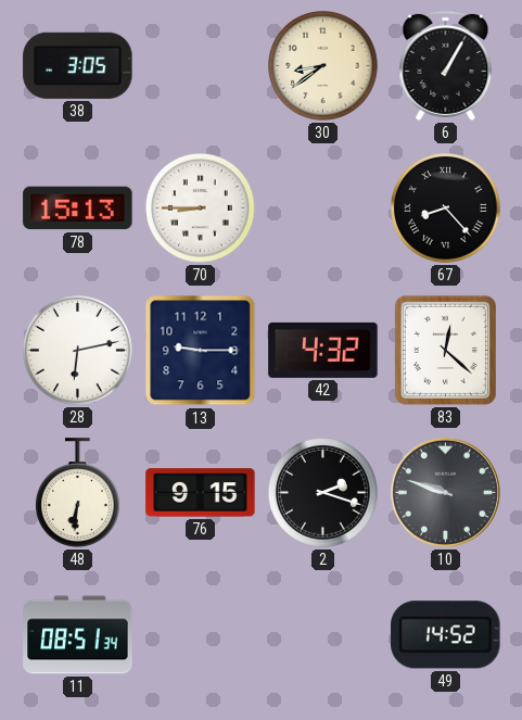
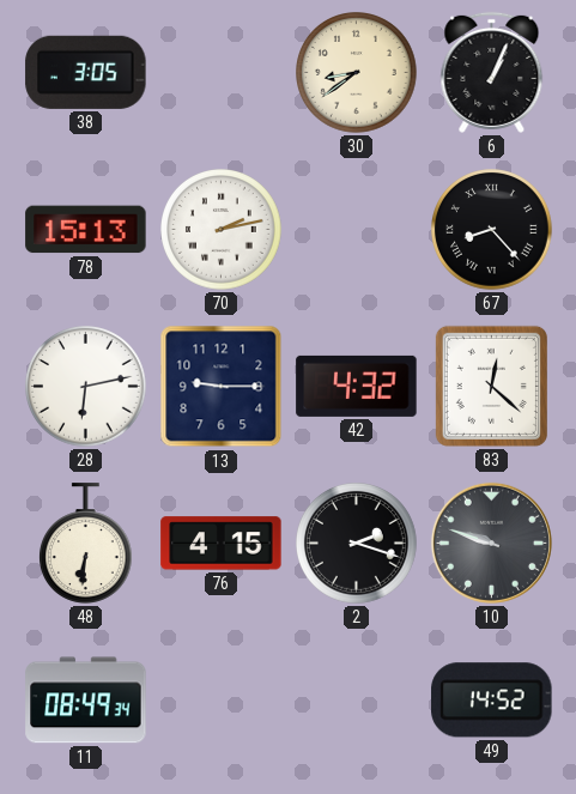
6: 1:05 -> 1:04 (492, 72)
70: 8:45 -> 2:13 (222, 230)
76: 9:15 -> 4:15 (222, 544)
11: 08:51 -> 08:49 (86, 701)
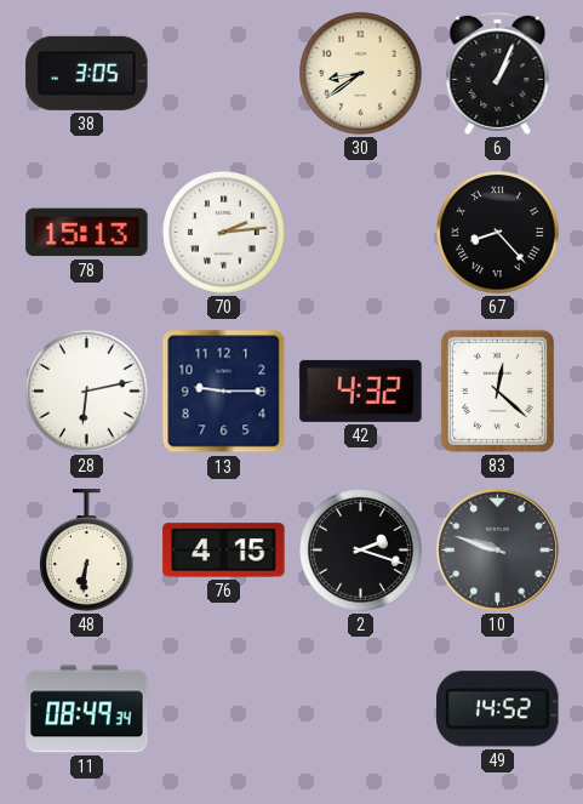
70: 2:13 -> 2:14 (224, 233)
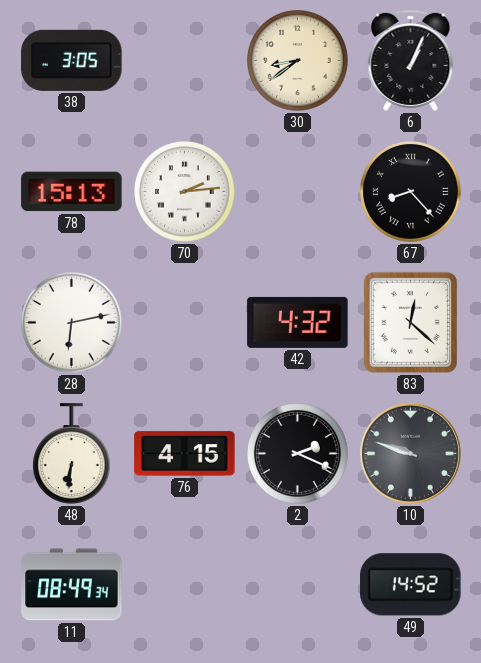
13: 9:15 -> none (224, 392)
2: 2:18 -> 2:19 (298, 454)
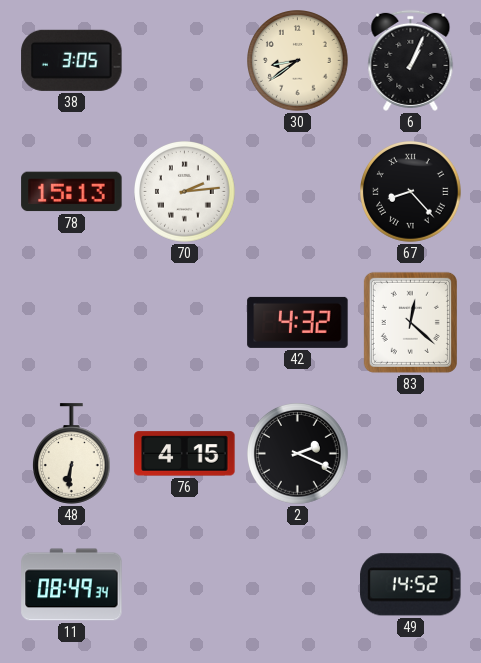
28: 6:13 -> none (72, 323)
10: 9:48 -> none (410, 453)
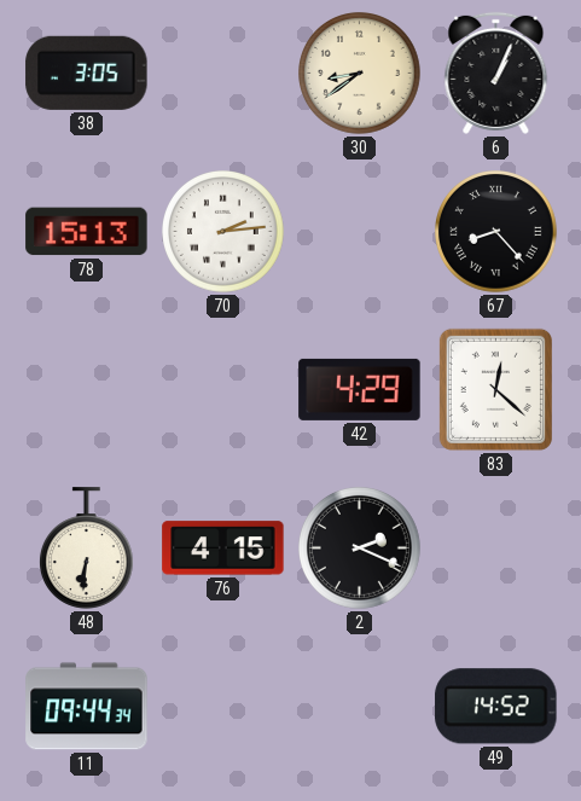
42: 4:32 -> 4:29 (360, 389)
11: 08:49 -> 09:44 (87, 707)
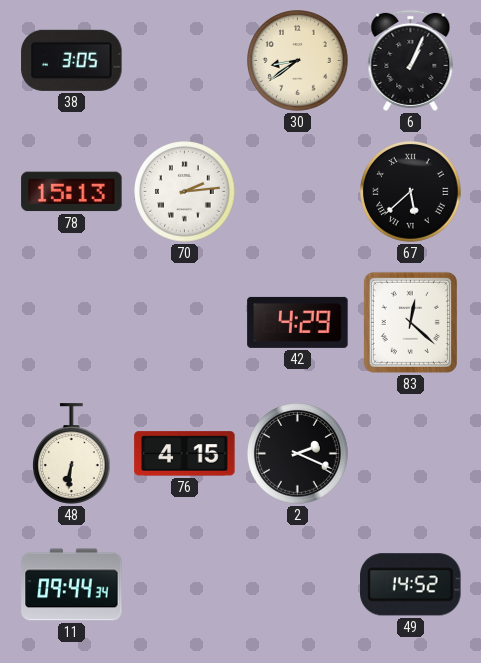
67: 8:23 -> 5:38 (411, 192)
